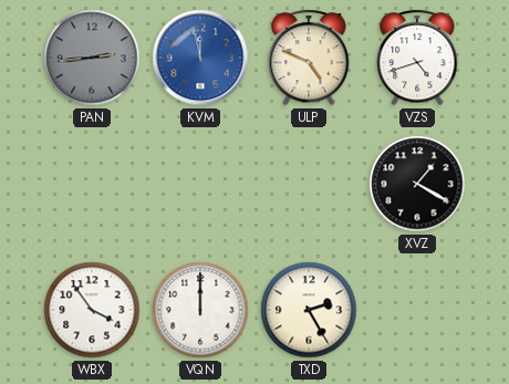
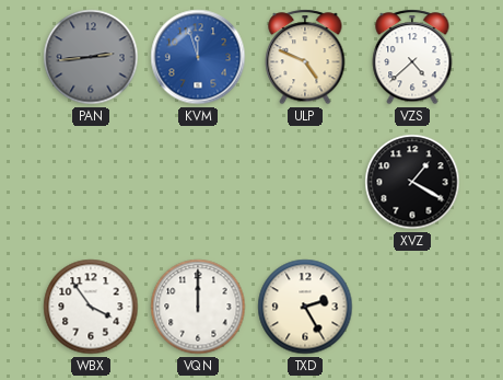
KVM: 11:58 -> 11:57 (198, 57)
VZS: 4:42 -> 4:38 (412, 57)
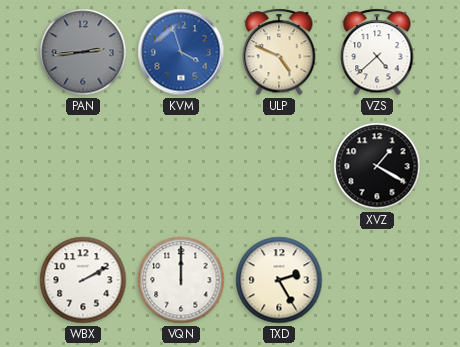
KVM: 11:57 -> 3:57 (181, 52)
WBX: 3:54 -> 2:10 (83, 280)
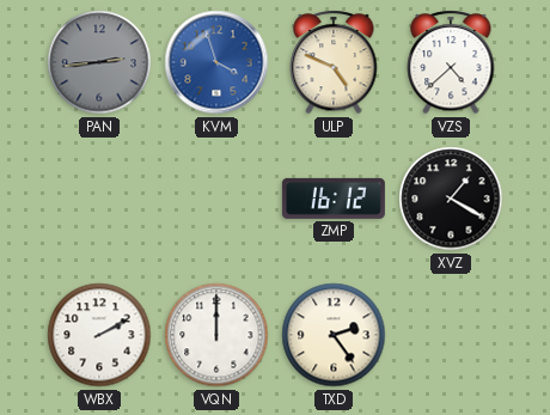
ZMP: none -> 16:12 (334, 199)
TXD: 2:25 -> 2:24 (334, 335)
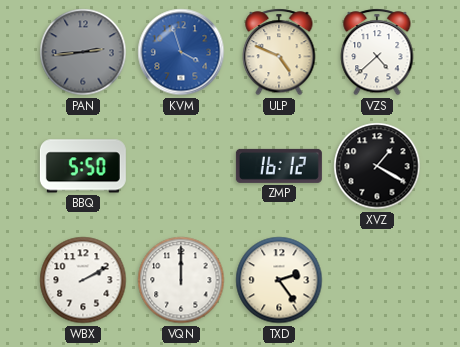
BBQ: none -> 5:50 (83, 166)
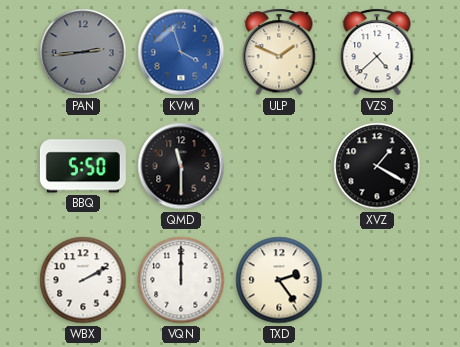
ULP: 4:49 -> 1:49 (279, 52)
QMD: none -> 11:30 (181, 166)
ZMP: 16:12 -> none (279, 166)
